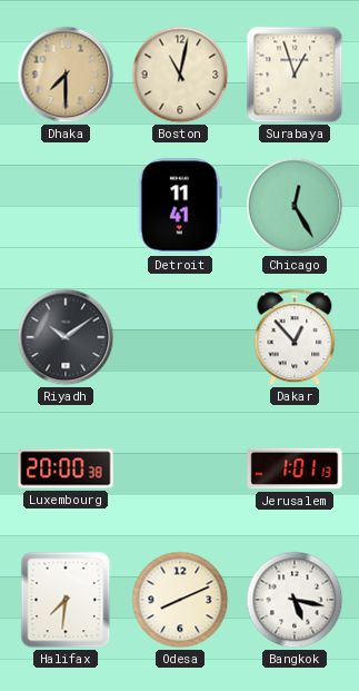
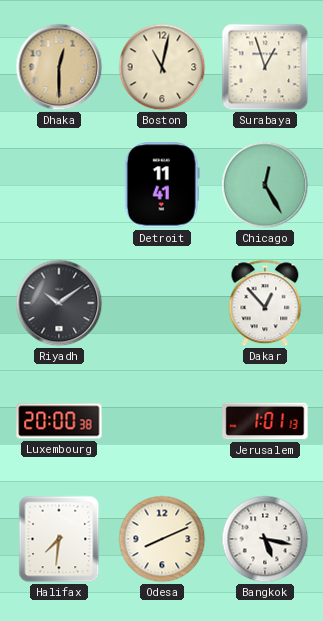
Dhaka: 7:30 -> 12:30 (59, 67)
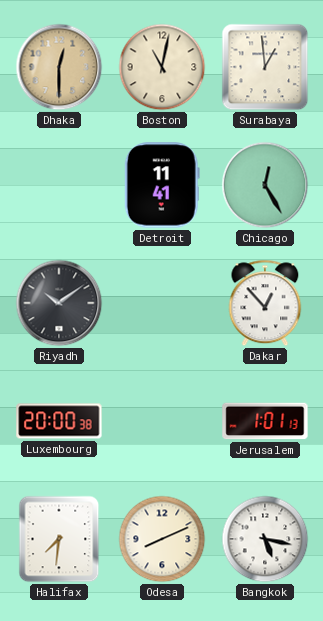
Surabaya: 12:57 -> 12:59 (265, 67)
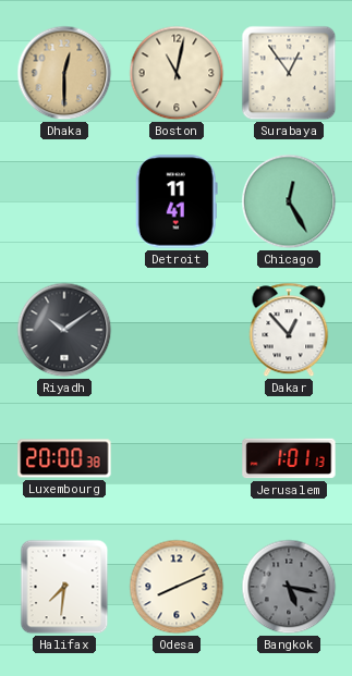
Surabaya: 12:59 -> 12:54 (289, 73)
Bangkok dial: white -> grey (289, 587)
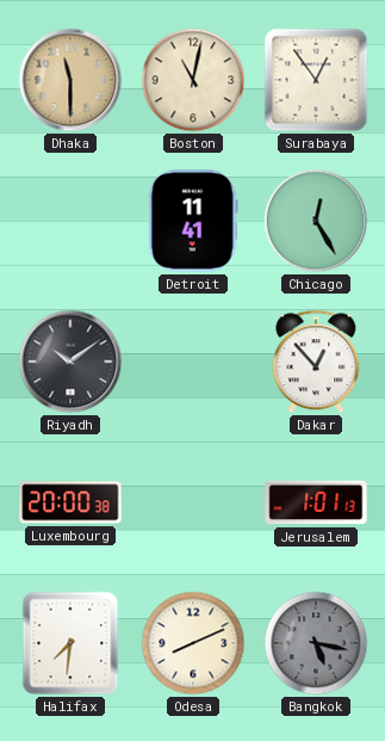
Dhaka: 12:30 -> 11:30 (70, 80)
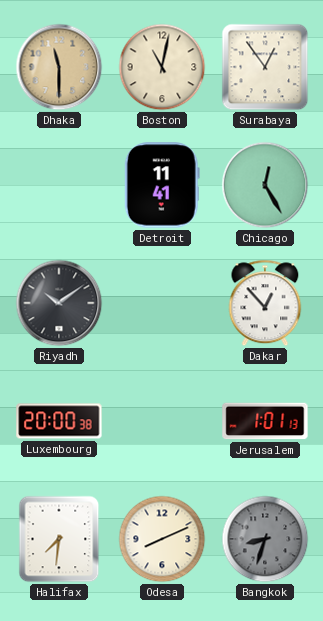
Bangkok: 5:17 -> 8:33 (265, 539)
